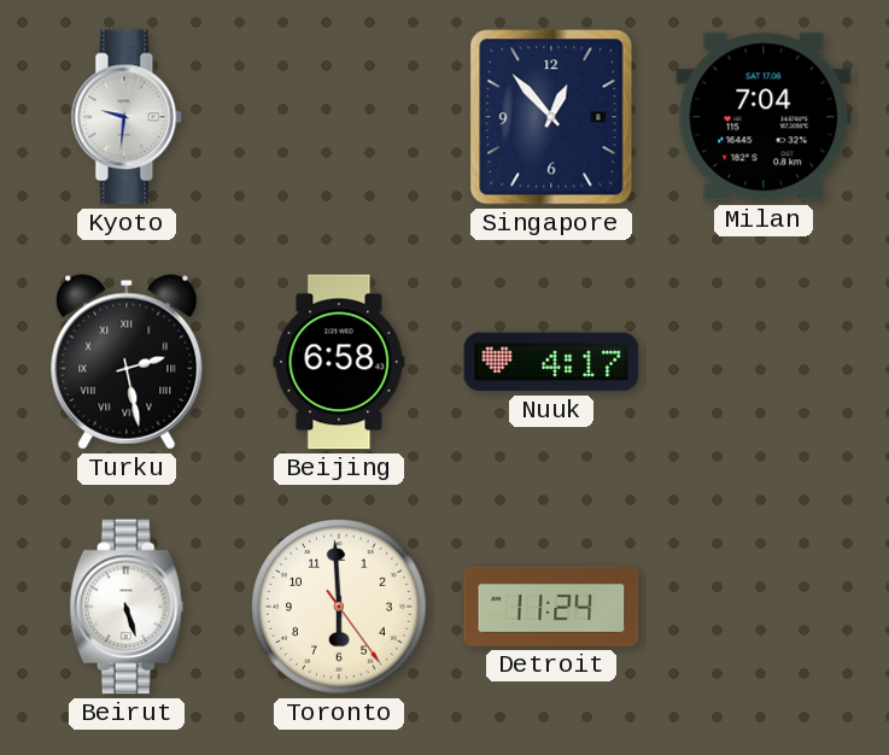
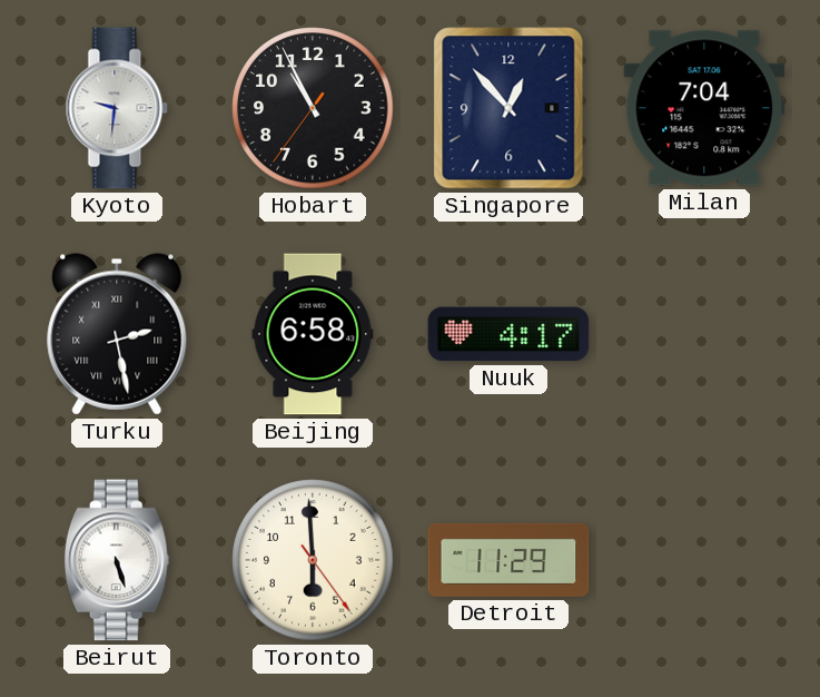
Hobart: none -> 10:55 (313, 108)
Detroit: 11:24 -> 11:29 (508, 560)
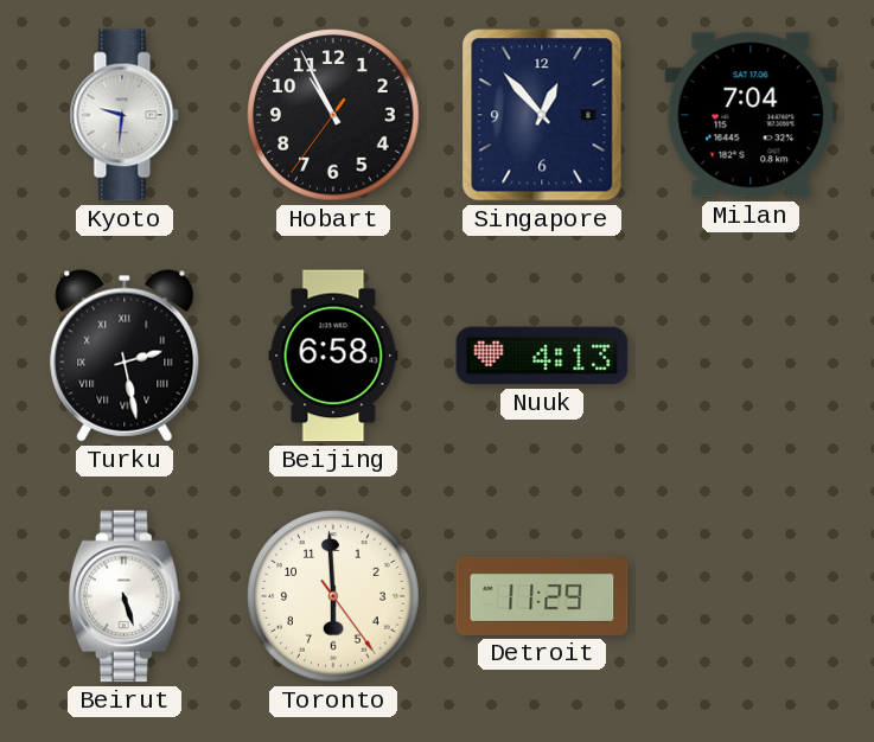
Nuuk: 4:17 -> 4:13 (542, 356)
